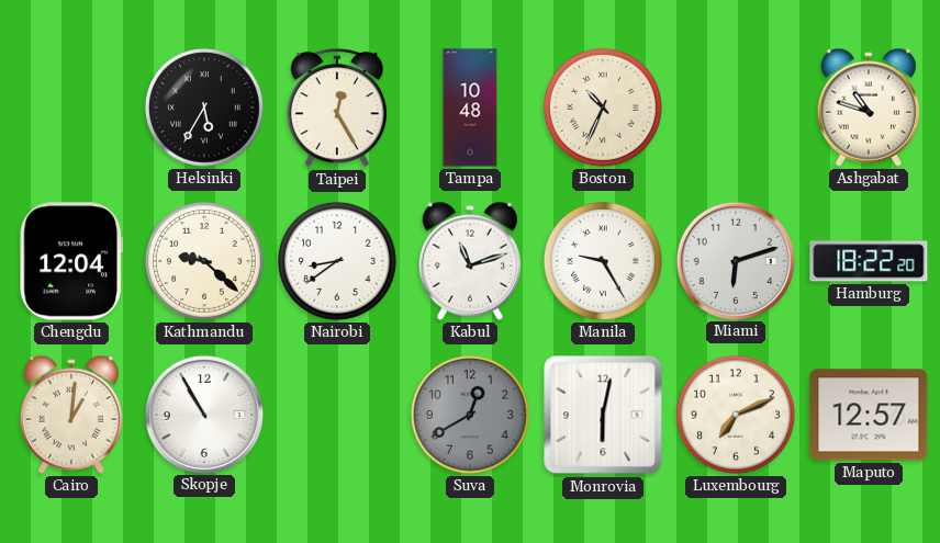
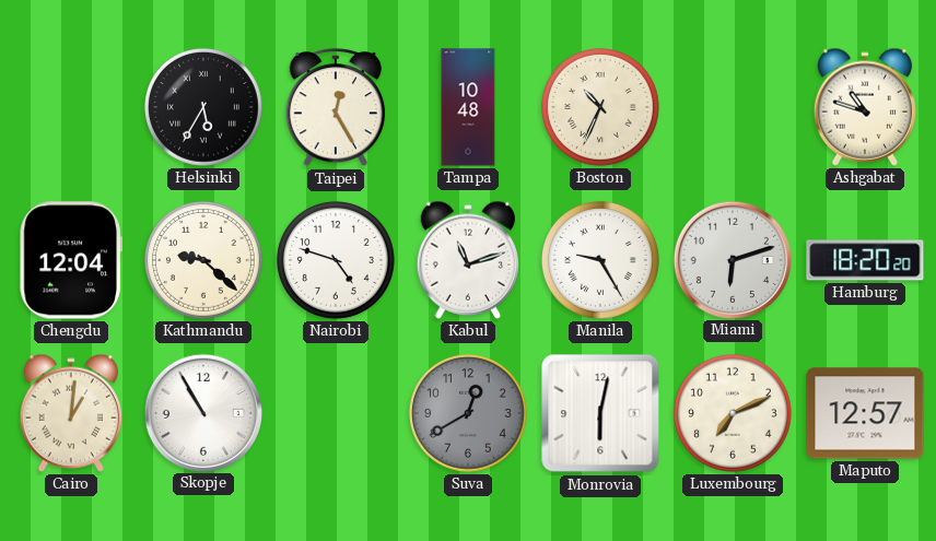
Nairobi: 8:39 -> 4:48 (336, 260)
Hamburg: 18:22 -> 18:20 (865, 260)
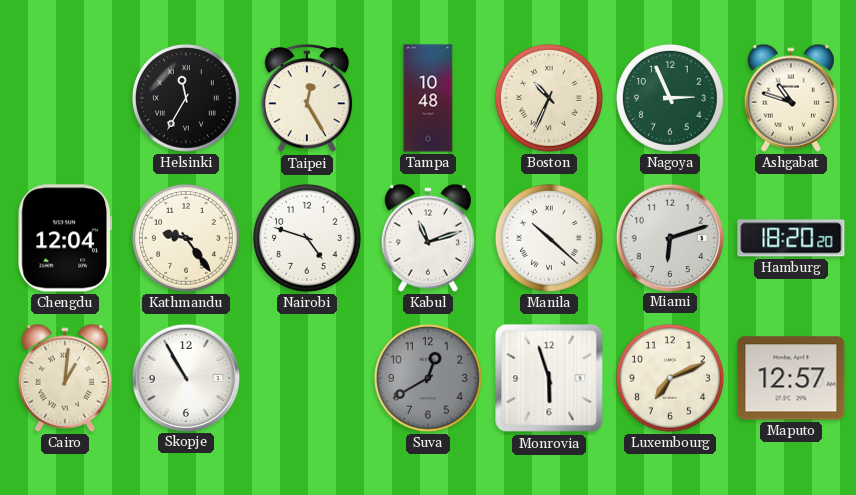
Helsinki: 5:35 -> 11:35 (186, 98)
Nagoya: none -> 2:56 (670, 98)
Kathmandu: 9:22 -> 9:24 (186, 238)
Manila: 9:25 -> 10:22 (549, 238)
Monrovia: 6:02 -> 5:57 (549, 378)
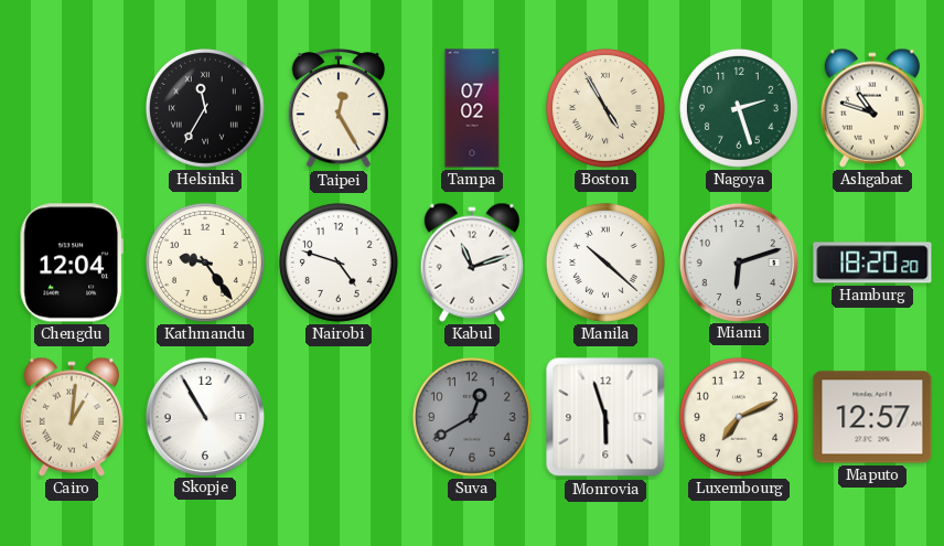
Tampa: 10:48 -> 07:02 (472, 108)
Boston: 10:34 -> 4:55 (605, 108)
Nagoya: 2:56 -> 2:27 (739, 108)
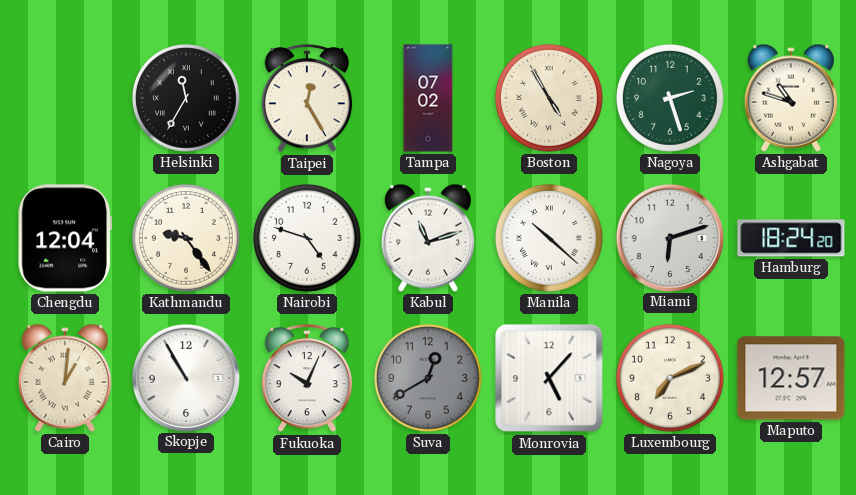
Hamburg: 18:20 -> 18:24 (791, 238)
Fukuoka: none -> 10:04 (307, 379)
Monrovia: 5:57 -> 5:07 (549, 378)
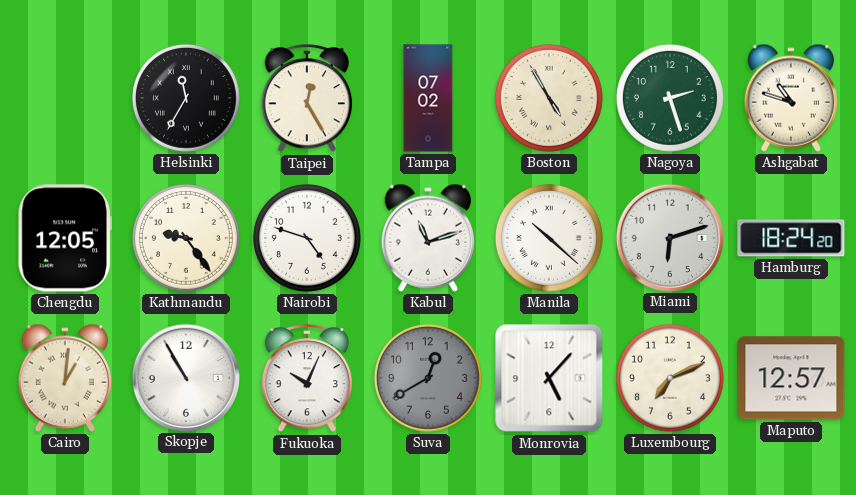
Chengdu: 12:04 -> 12:05 (64, 238)
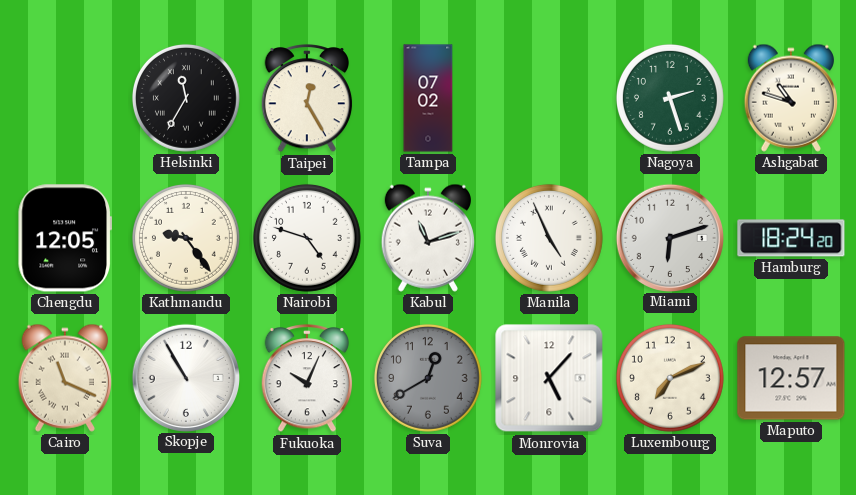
Boston: 4:55 -> none (549, 98)
Manila: 10:22 -> 4:56 (549, 238)
Cairo: 1:01 -> 11:19 (65, 378)
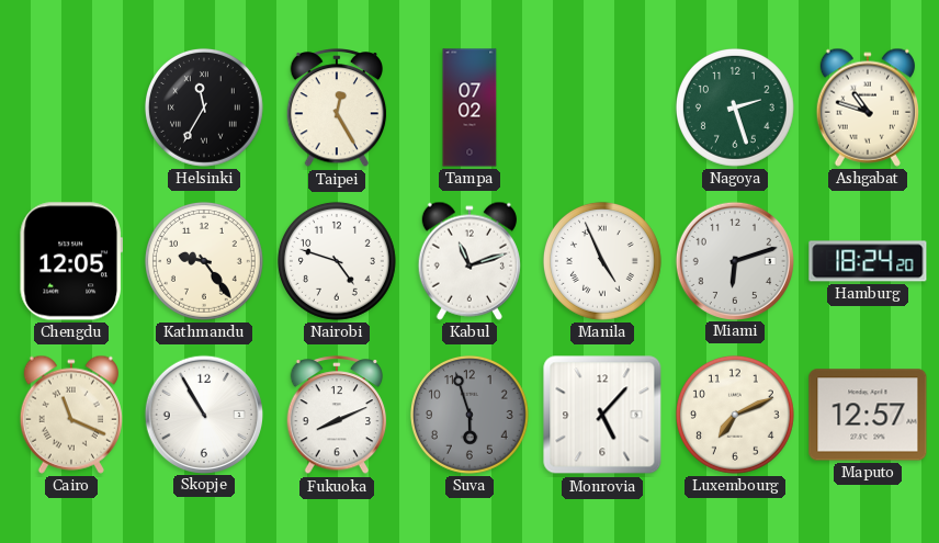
Fukuoka: 10:04 -> 8:11 (337, 416)
Suva: 12:40 -> 5:57 (470, 415)
